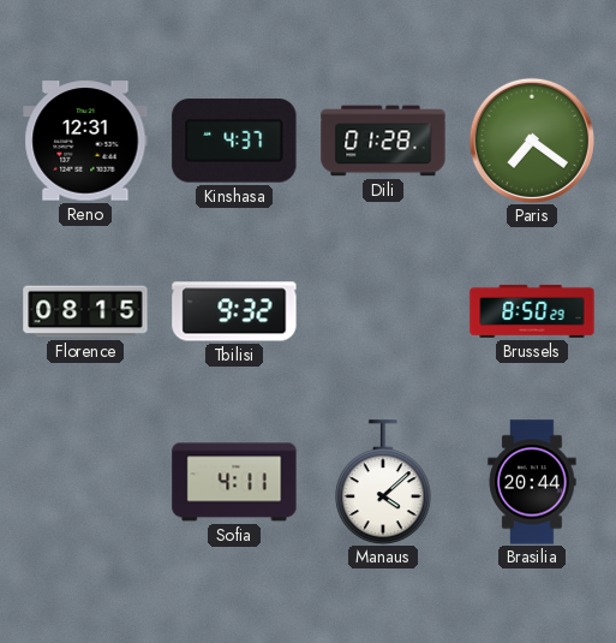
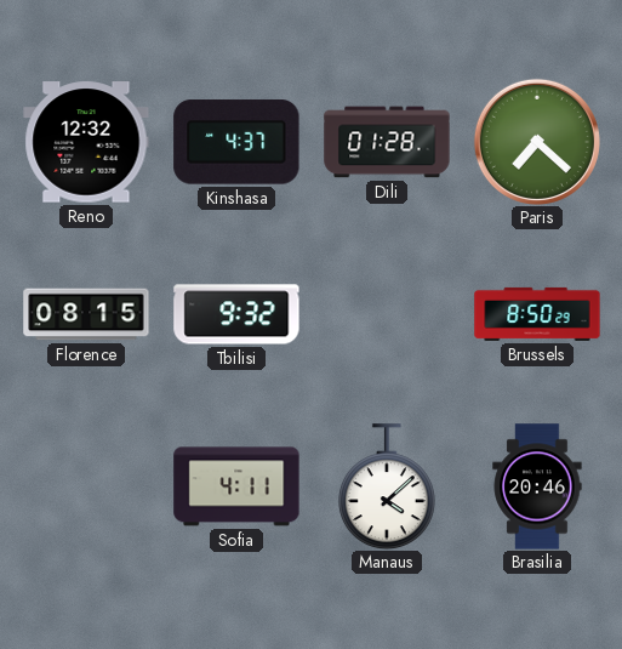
Reno: 12:31 -> 12:32 (86, 142)
Paris: 7:21 -> 7:22 (537, 142)
Brasilia: 20:44 -> 20:46 (537, 486)
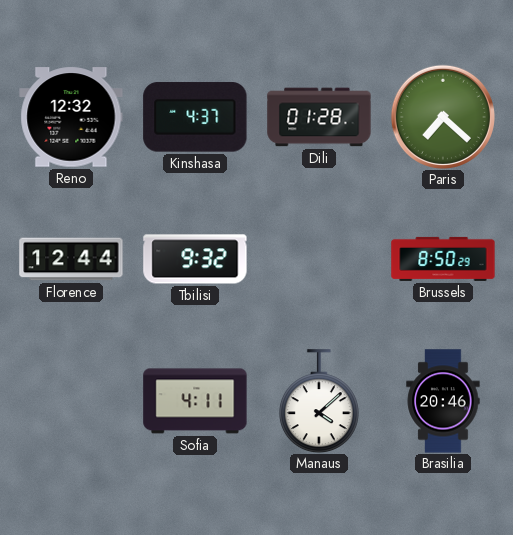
Florence: 08:15 -> 12:44 (71, 259)
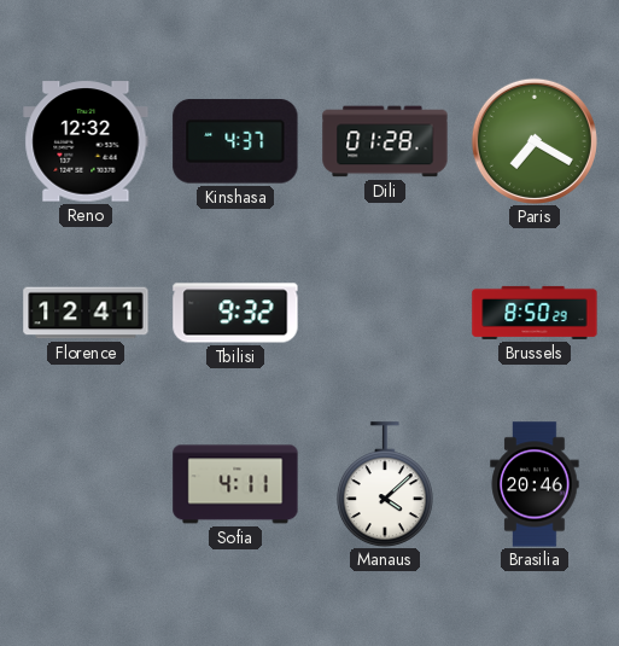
Paris: 7:22 -> 7:20 (535, 141)
Florence: 12:44 -> 12:41 (86, 313)
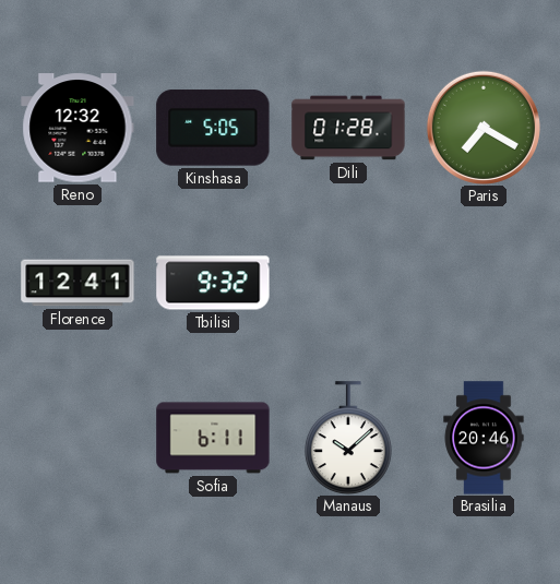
Kinshasa: 4:37 -> 5:05 (213, 128)
Brussels: 8:50 -> none (535, 313)
Sofia: 4:11 -> 6:11 (213, 438)
Manaus: 4:08 -> 10:08 (348, 438)
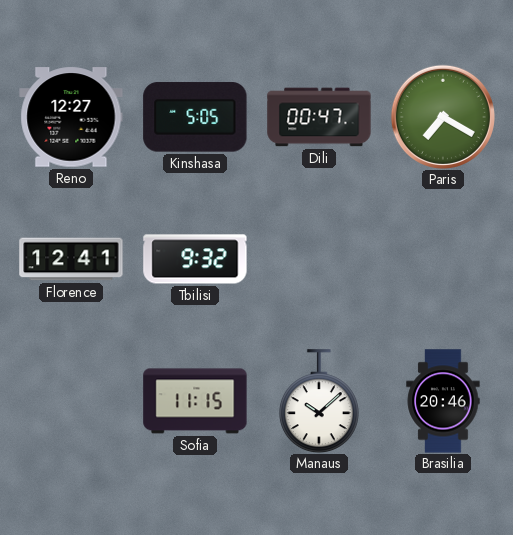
Reno: 12:32 -> 12:27 (71, 117)
Dili: 01:28 -> 00:47 (319, 117)
Sofia: 6:11 -> 11:15 (195, 401)
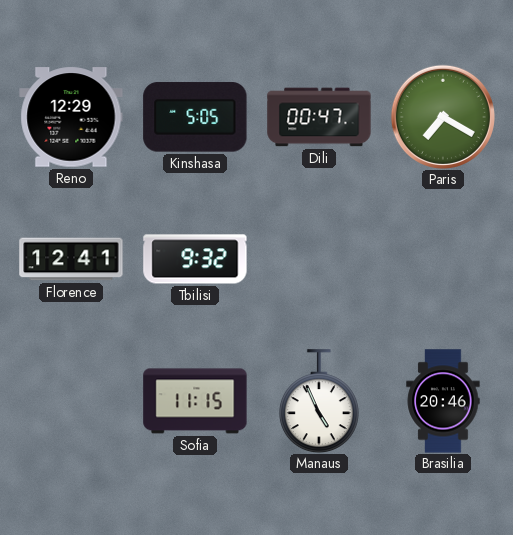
Reno: 12:27 -> 12:29 (71, 117)
Manaus: 10:08 -> 4:56 (319, 401)
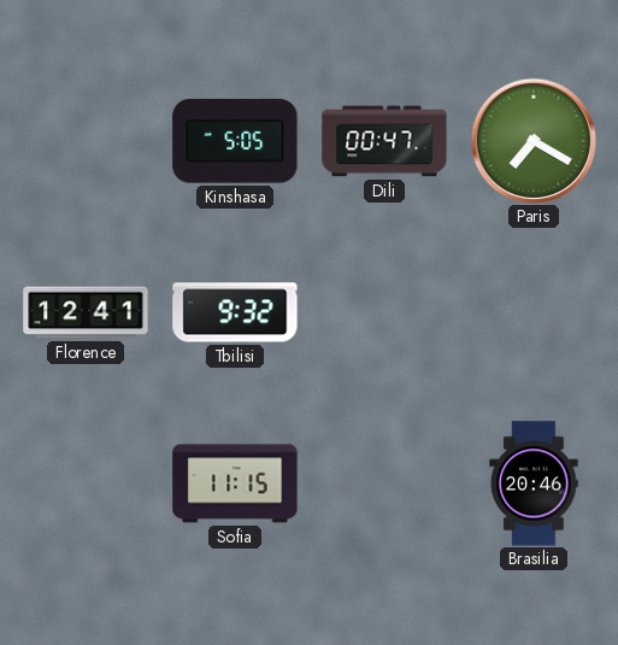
Reno: 12:29 -> none (71, 117)
Manaus: 4:56 -> none (319, 401)
